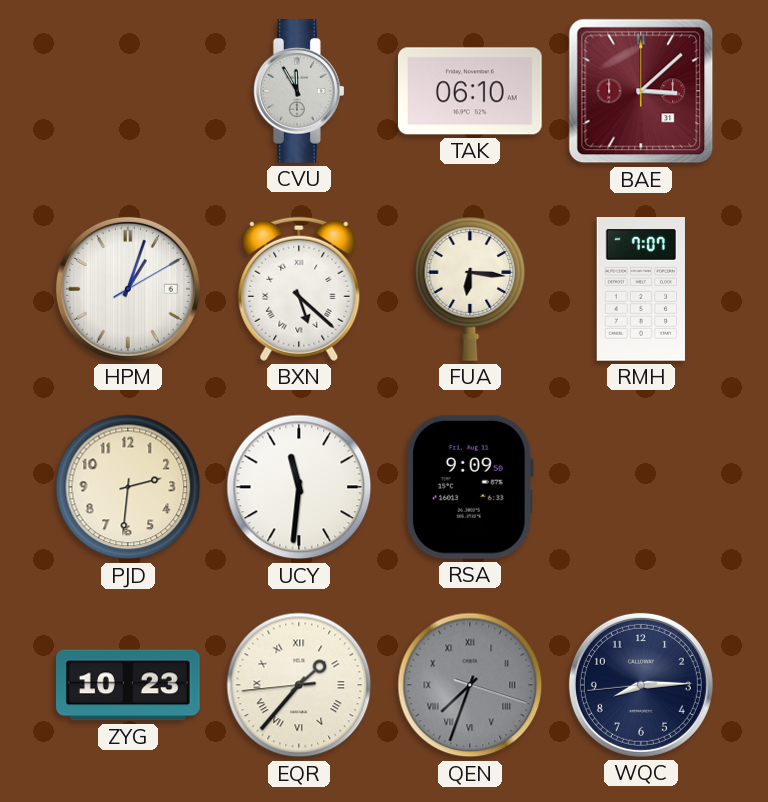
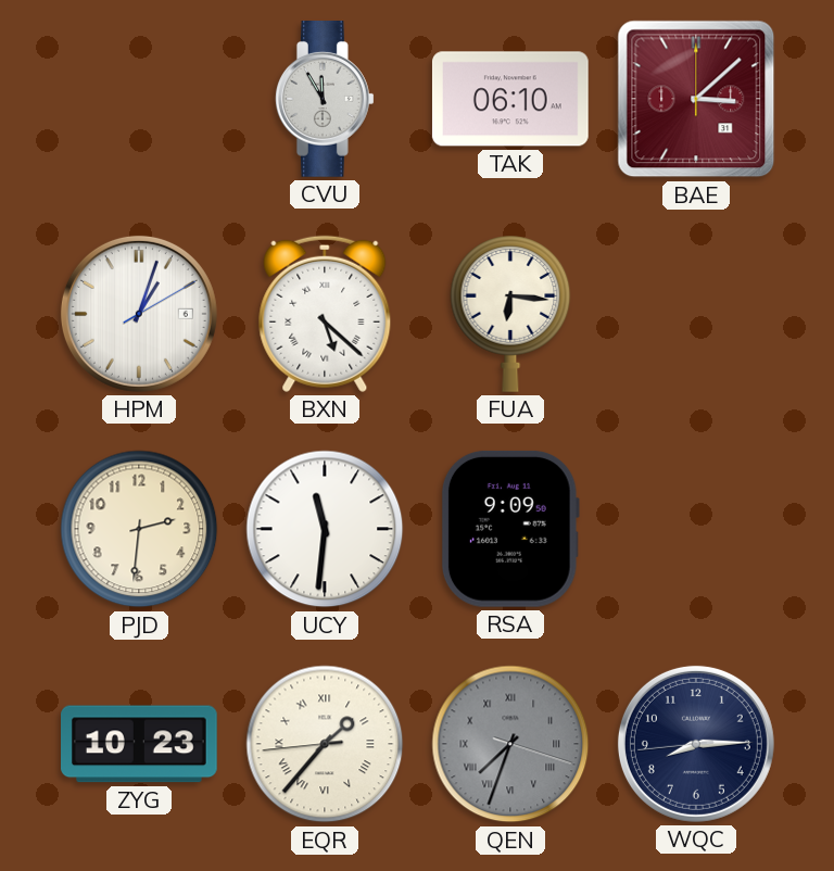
RMH: 7:07 -> none (641, 290)
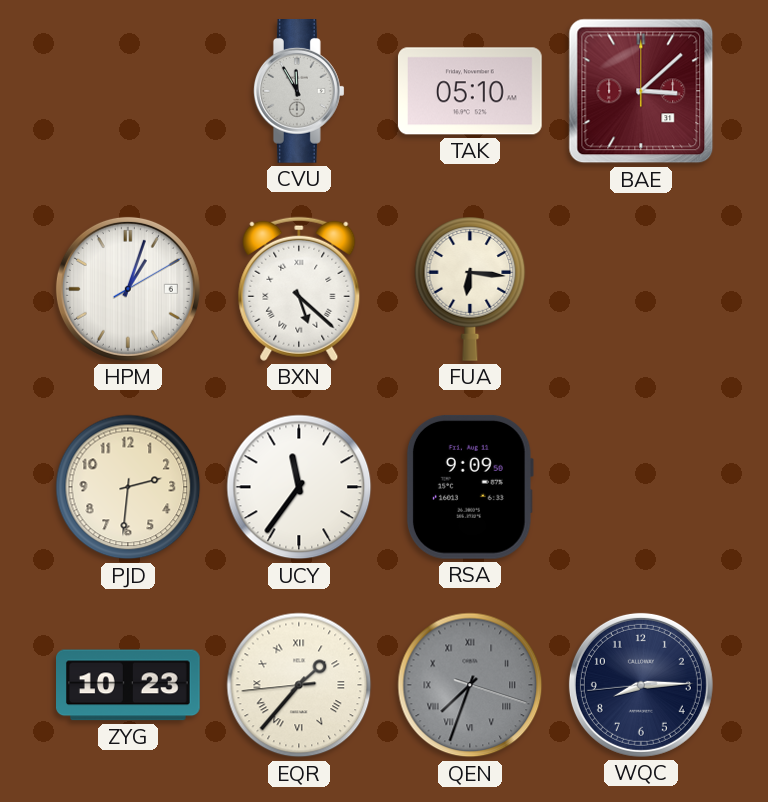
TAK: 06:10 -> 05:10 (470, 91)
UCY: 11:31 -> 11:36 (299, 487)
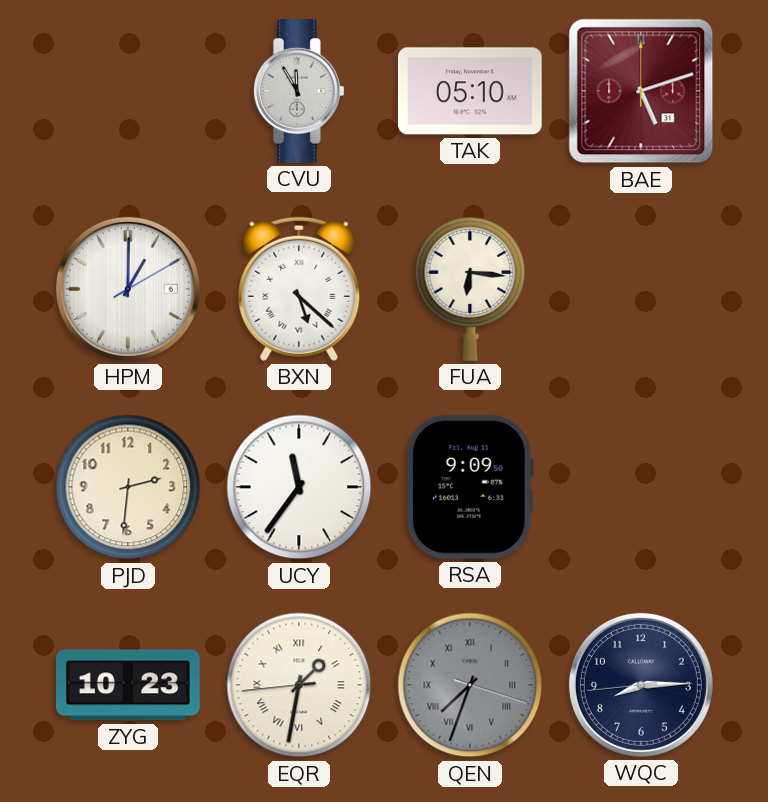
BAE: 3:08 -> 5:12 (641, 91)
HPM: 1:03 -> 1:00 (128, 289)
EQR: 1:36 -> 1:31 (299, 685)
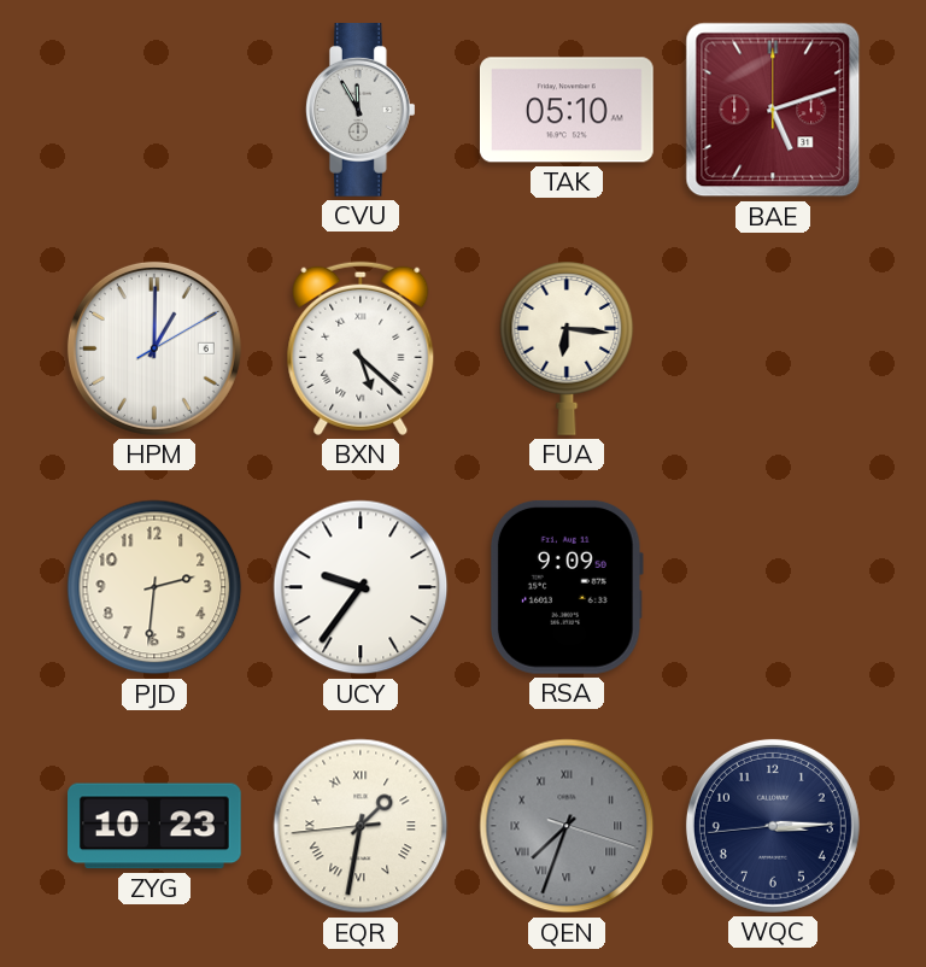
UCY: 11:36 -> 9:36 (361, 587)
WQC: 8:14 -> 3:14 (773, 826)
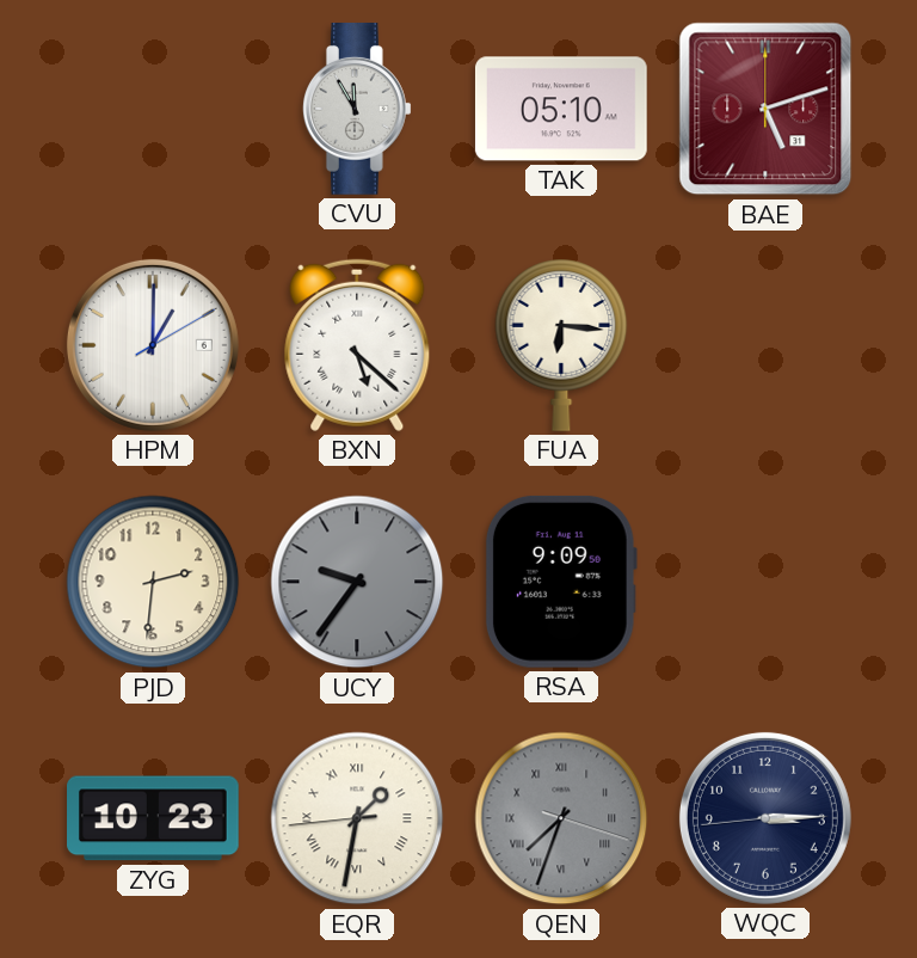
UCY dial: white -> grey (357, 582)
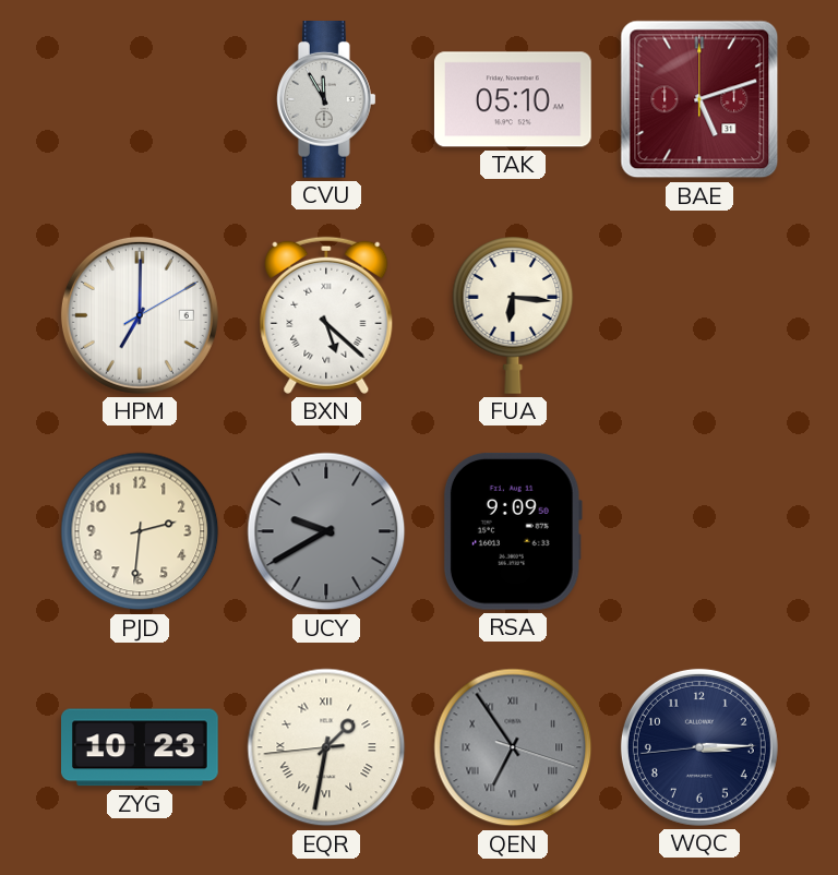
HPM: 1:00 -> 7:00 (140, 315)
UCY: 9:36 -> 9:40 (326, 531)
QEN: 7:33 -> 6:54 (513, 747)
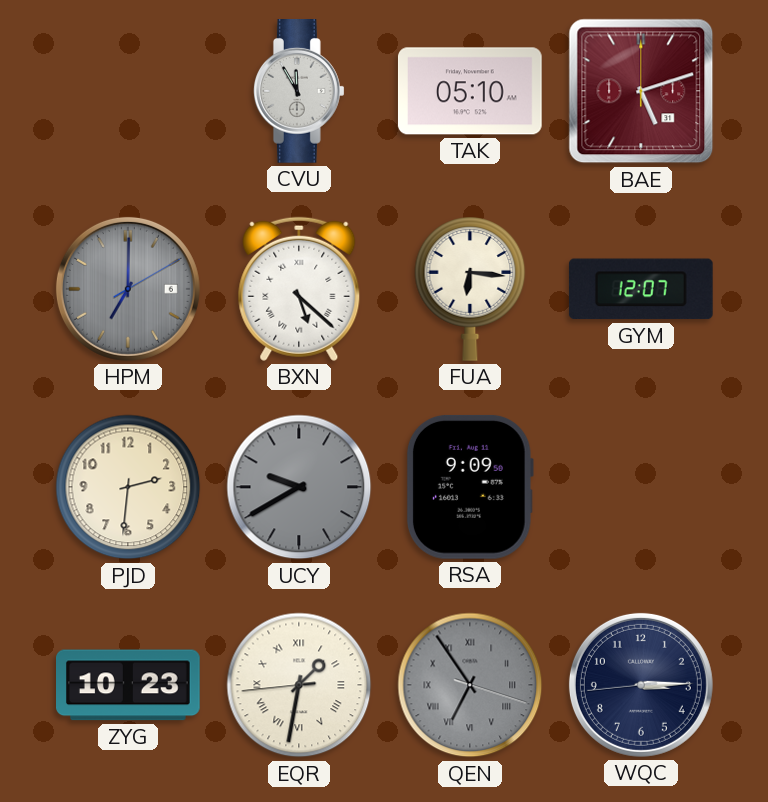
HPM dial: white -> grey (128, 289)
GYM: none -> 12:07 (641, 289)
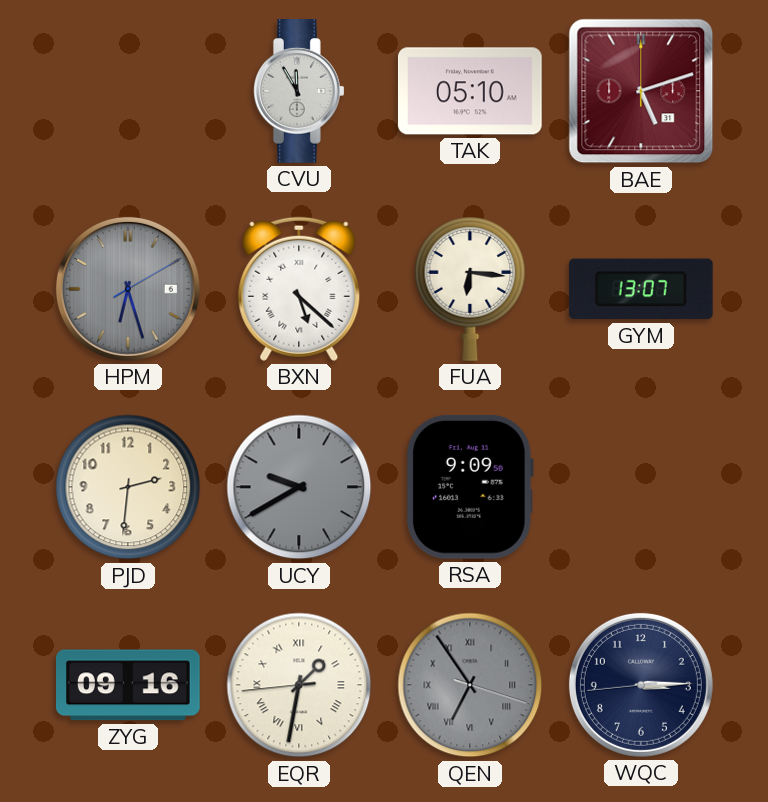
HPM: 7:00 -> 6:27 (128, 289)
GYM: 12:07 -> 13:07 (641, 289)
ZYG: 10:23 -> 09:16 (129, 685)
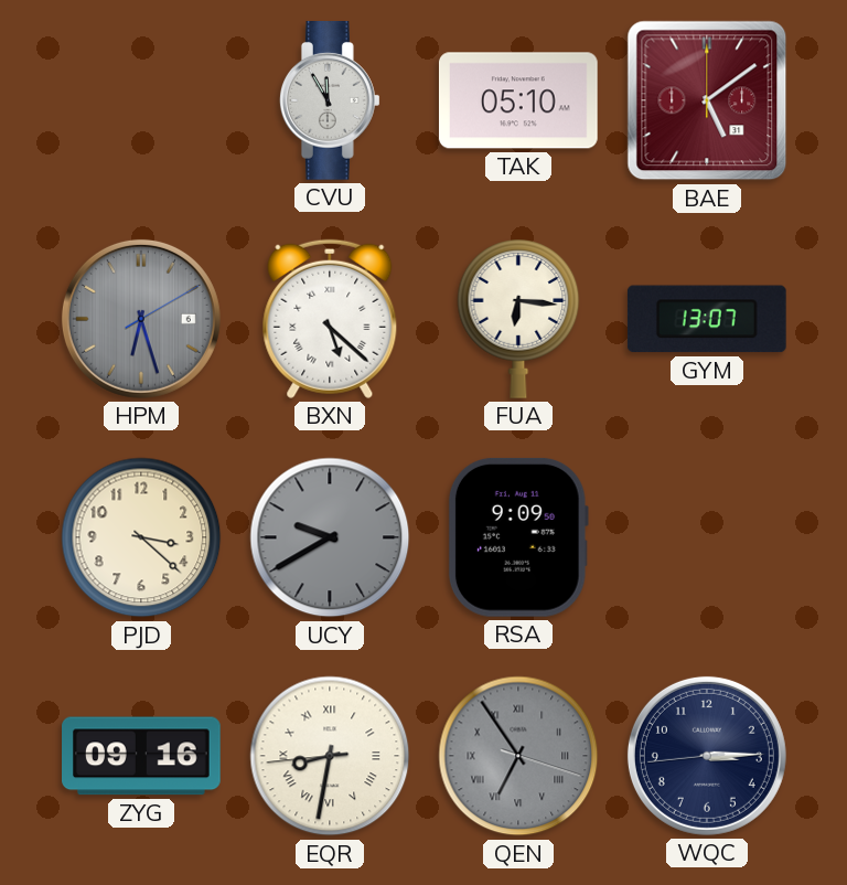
BAE: 5:12 -> 5:09 (707, 100)
PJD: 2:31 -> 3:22 (141, 537)
EQR: 1:31 -> 8:31 (330, 756)
